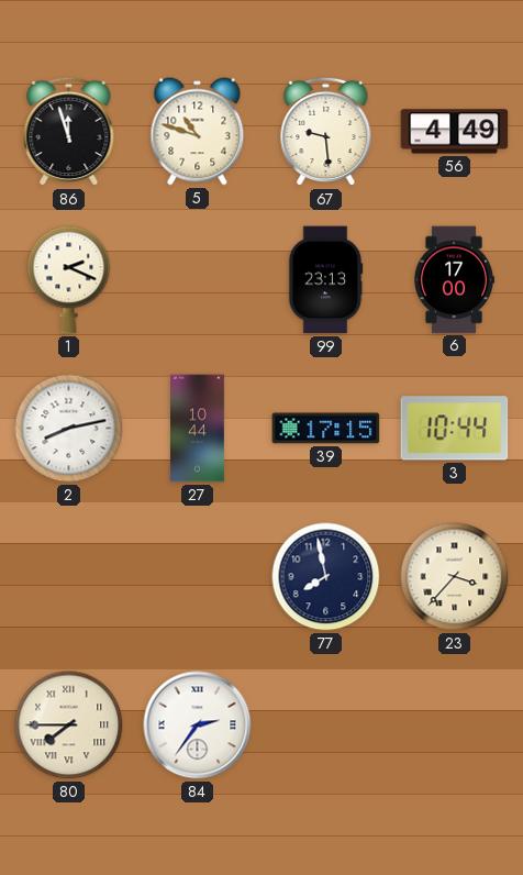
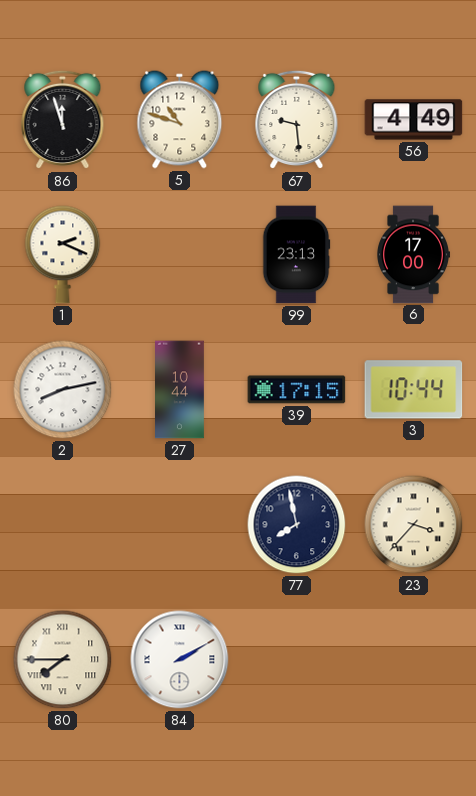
84: 2:36 -> 2:10 (180, 660)
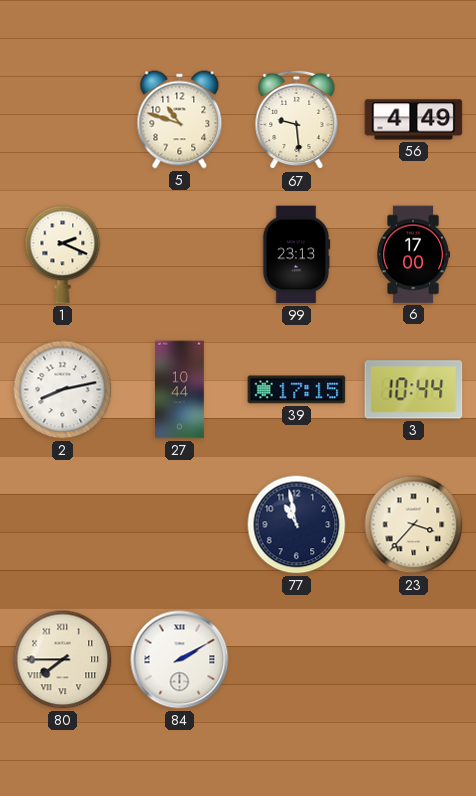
86: 11:57 -> none (63, 120)
77: 7:58 -> 10:58 (297, 525)
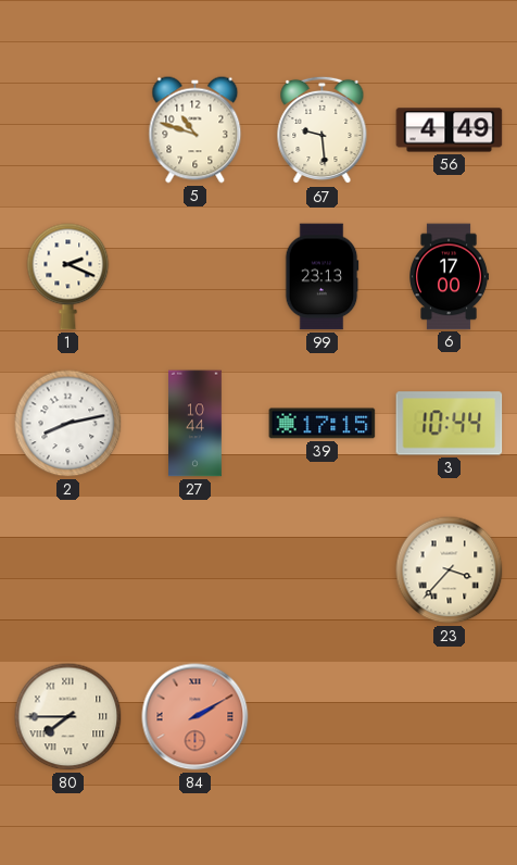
77: 10:58 -> none (297, 525)
84 dial: white -> salmon (196, 717)
